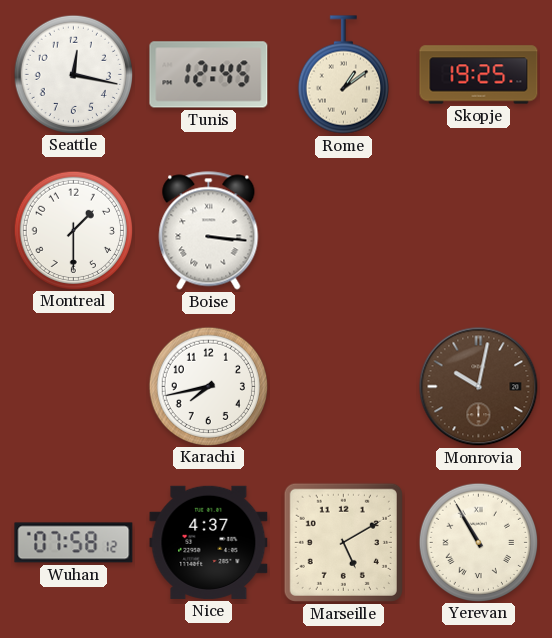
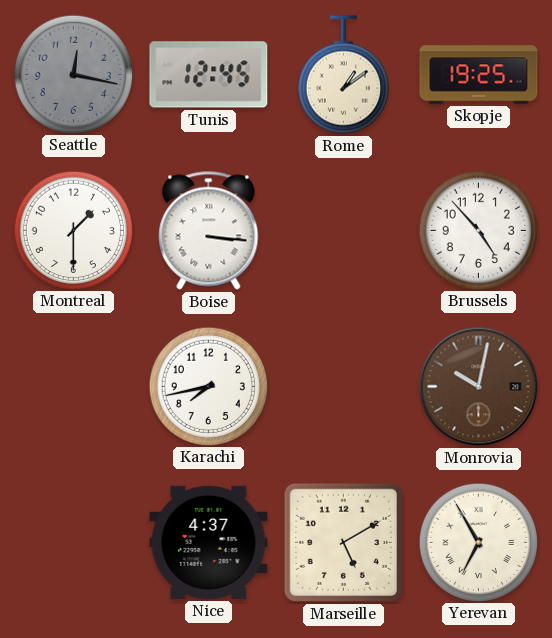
Seattle dial: white -> grey (73, 74)
Brussels: none -> 4:53 (478, 230)
Wuhan: 07:58 -> none (74, 543)
Yerevan: 10:55 -> 6:55 (478, 542)
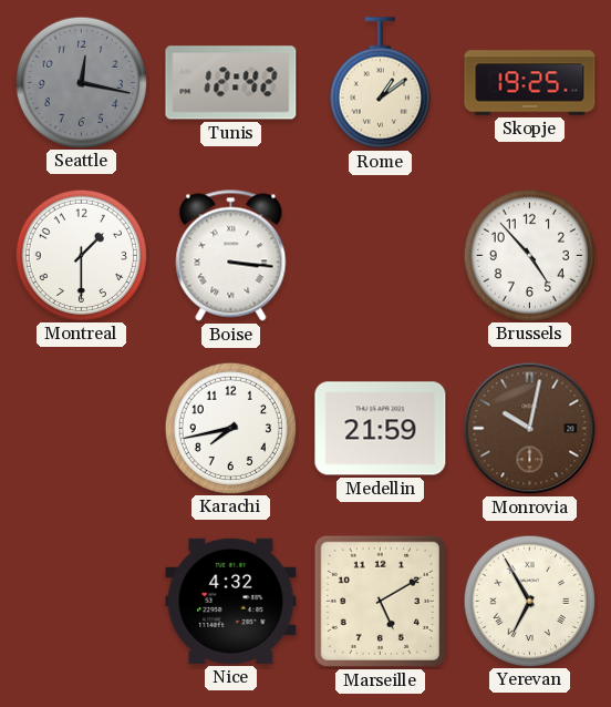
Tunis: 12:45 -> 12:42 (231, 83)
Medellin: none -> 21:59 (381, 429)
Nice: 4:37 -> 4:32 (231, 601)
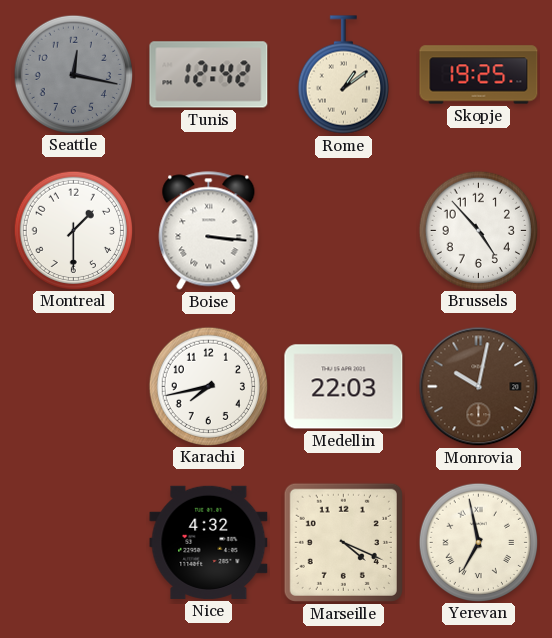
Medellin: 21:59 -> 22:03 (344, 387)
Marseille: 5:10 -> 4:19 (343, 542)
Yerevan: 6:55 -> 6:58 (478, 542)
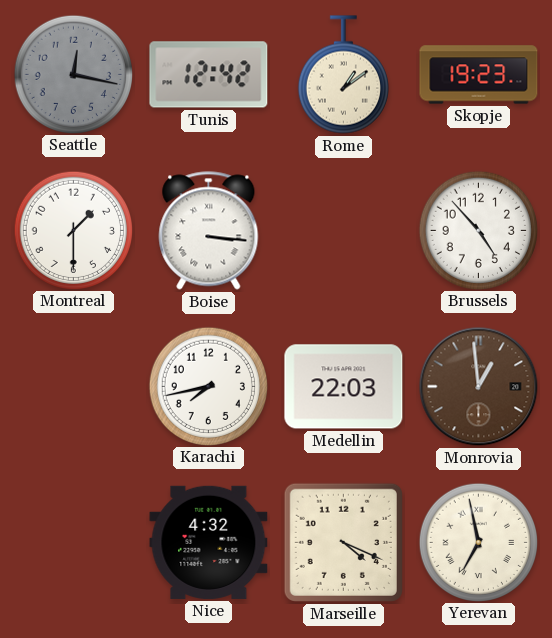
Skopje: 19:25 -> 19:23 (479, 75)
Monrovia: 10:02 -> 12:59 (479, 387)
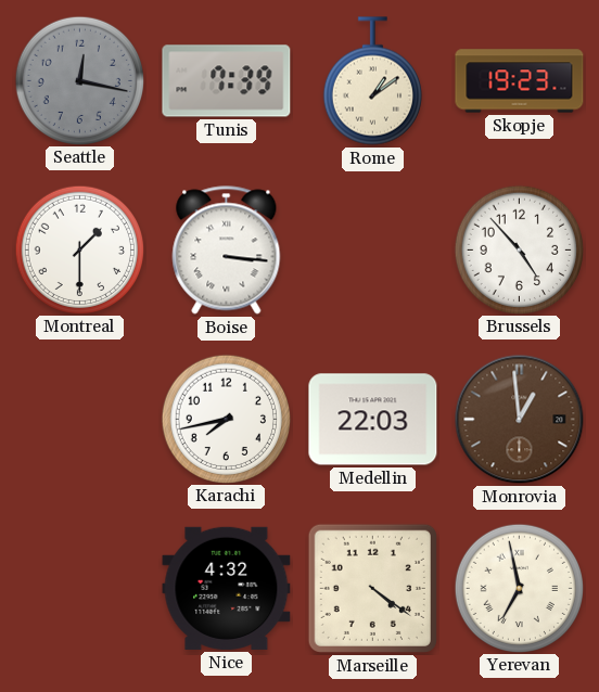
Tunis: 12:42 -> 7:39 (227, 81)
Marseille: 4:19 -> 4:21 (372, 588)
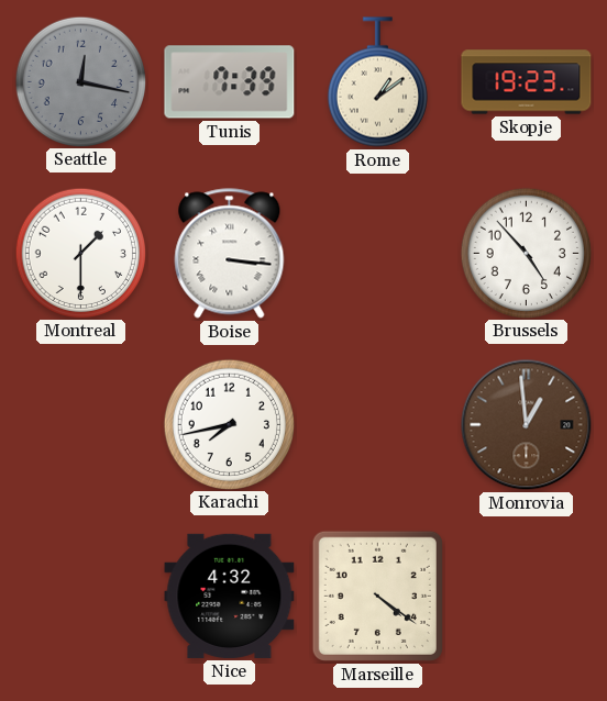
Medellin: 22:03 -> none (373, 420)
Yerevan: 6:58 -> none (519, 588)
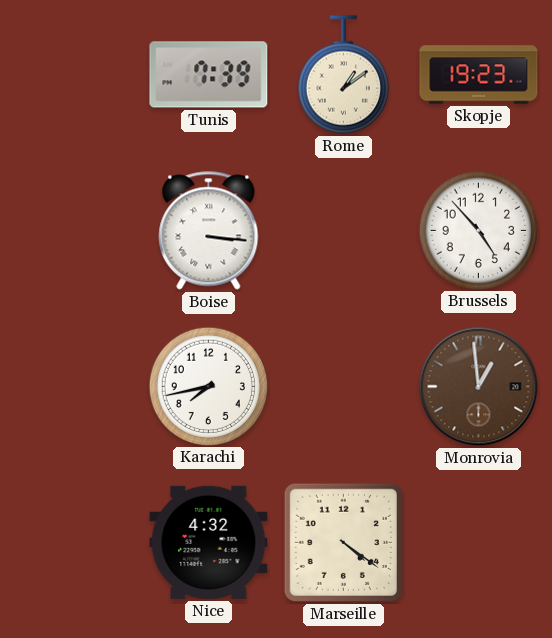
Seattle: 12:17 -> none (80, 81)
Montreal: 1:30 -> none (80, 253)
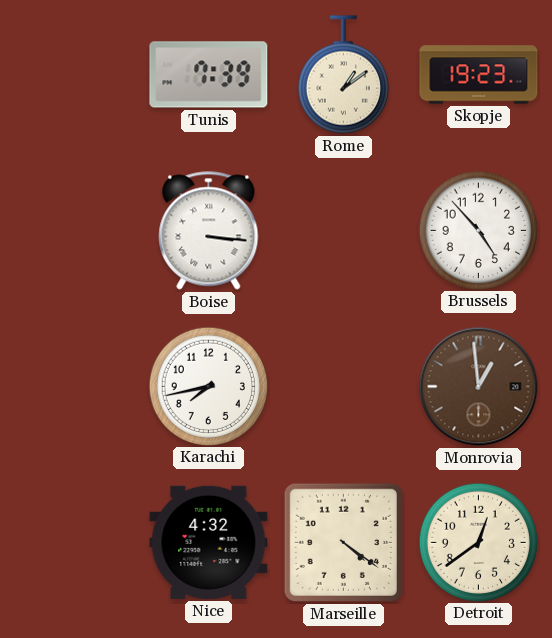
Detroit: none -> 12:39 (478, 542)
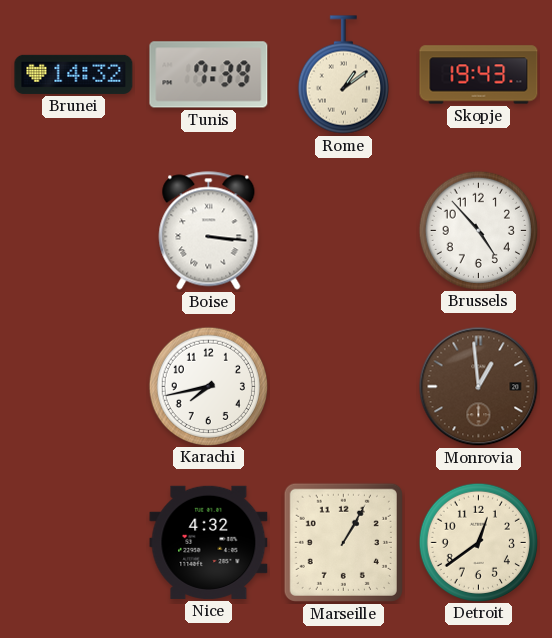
Brunei: none -> 14:32 (74, 74)
Skopje: 19:23 -> 19:43 (479, 75)
Marseille: 4:21 -> 1:05 (343, 542)
